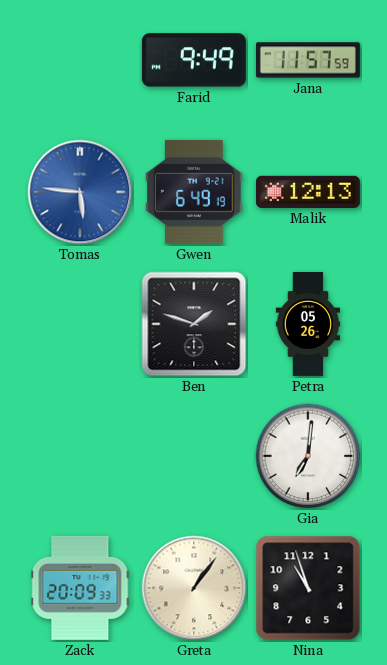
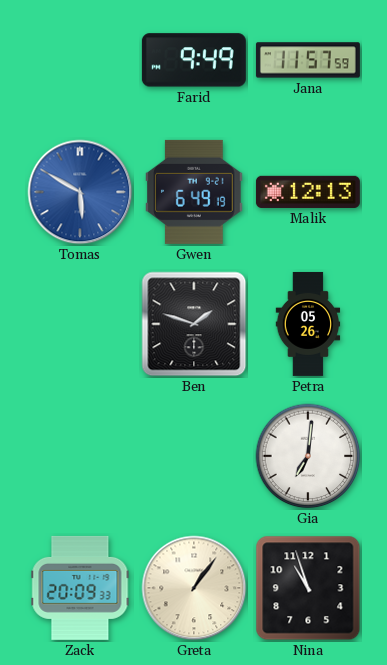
Tomas: 5:46 -> 5:50 (80, 192)
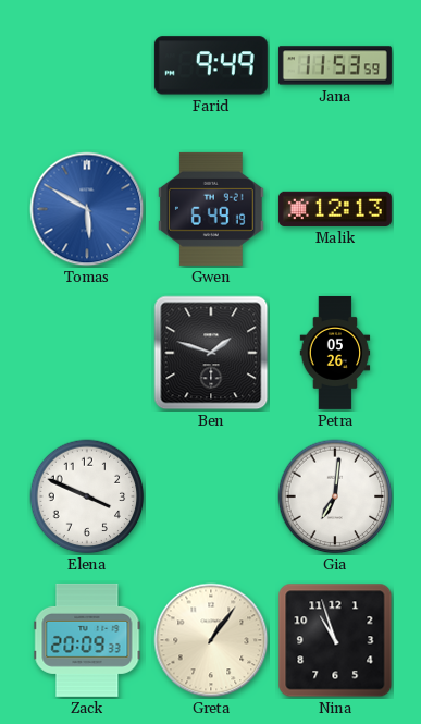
Jana: 11:57 -> 11:53 (335, 65)
Elena: none -> 3:49 (87, 496)
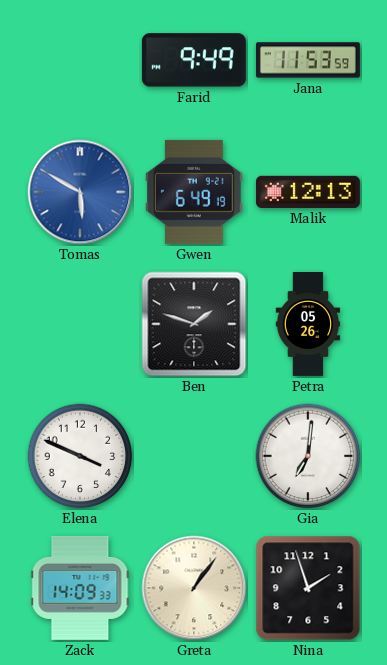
Zack: 20:09 -> 14:09 (80, 588)
Nina: 10:57 -> 1:57 (308, 588)
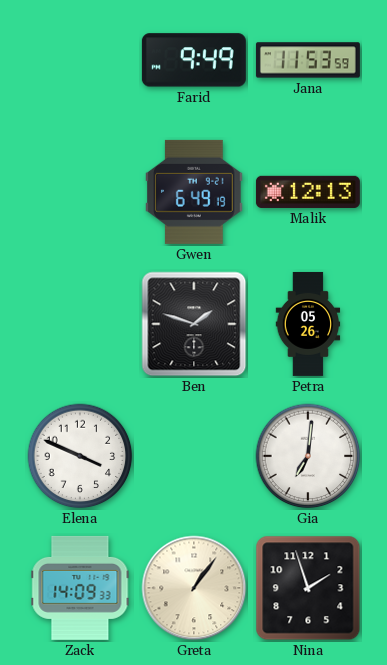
Tomas: 5:50 -> none (80, 192)
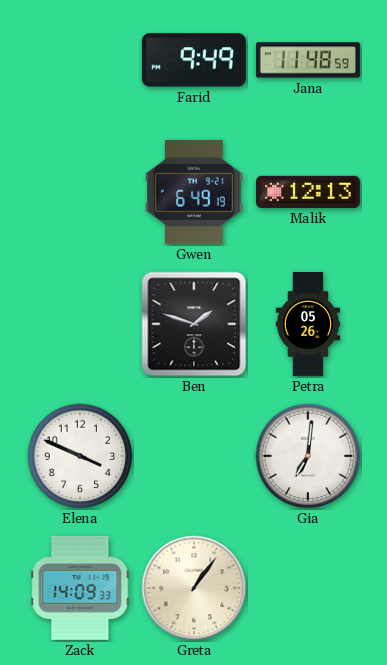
Jana: 11:53 -> 11:48 (308, 60)
Nina: 1:57 -> none (308, 588)
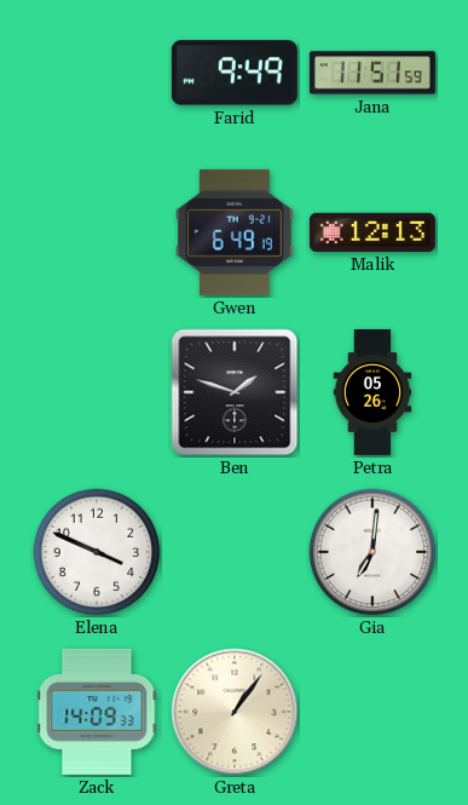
Jana: 11:48 -> 11:51 (372, 73)
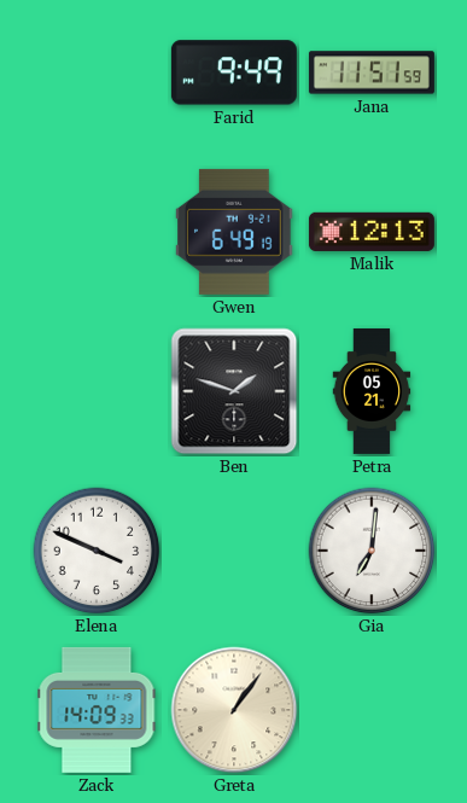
Petra: 05:26 -> 05:21 (372, 391)
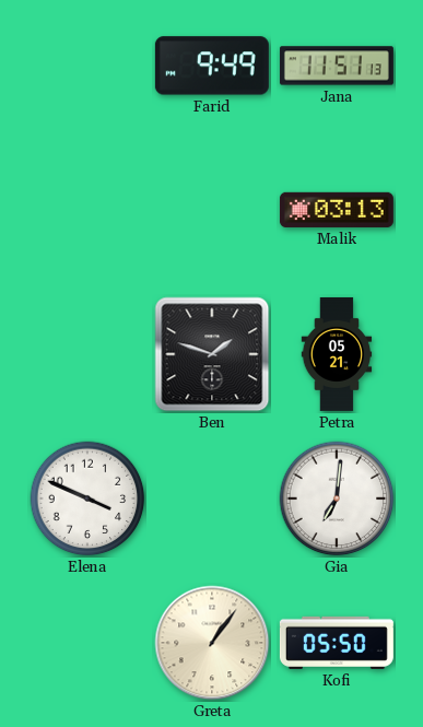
Jana: 11:51:59 -> 11:51:13 (337, 66)
Gwen: 6:49 -> none (235, 232)
Malik: 12:13 -> 03:13 (337, 210)
Zack: 14:09 -> none (97, 710)
Kofi: none -> 05:50 (337, 643)
